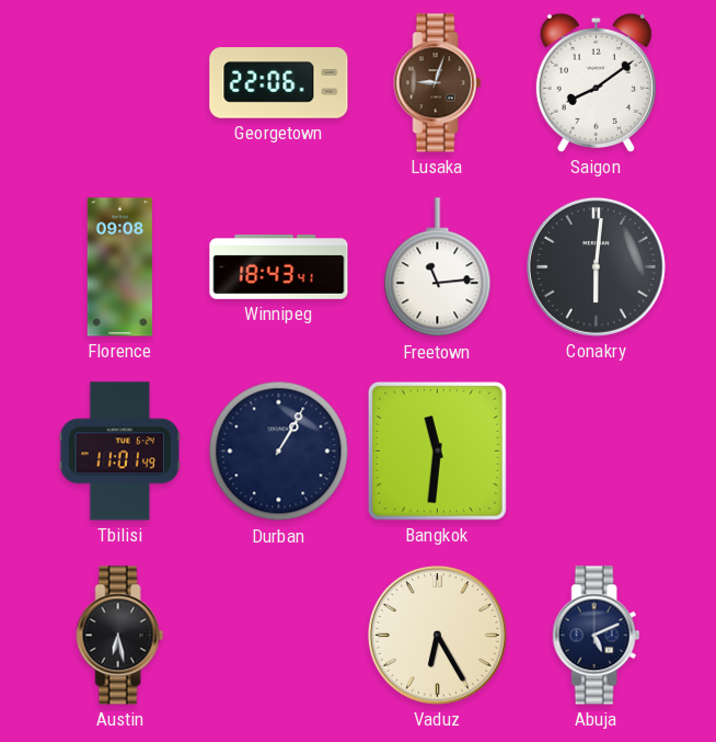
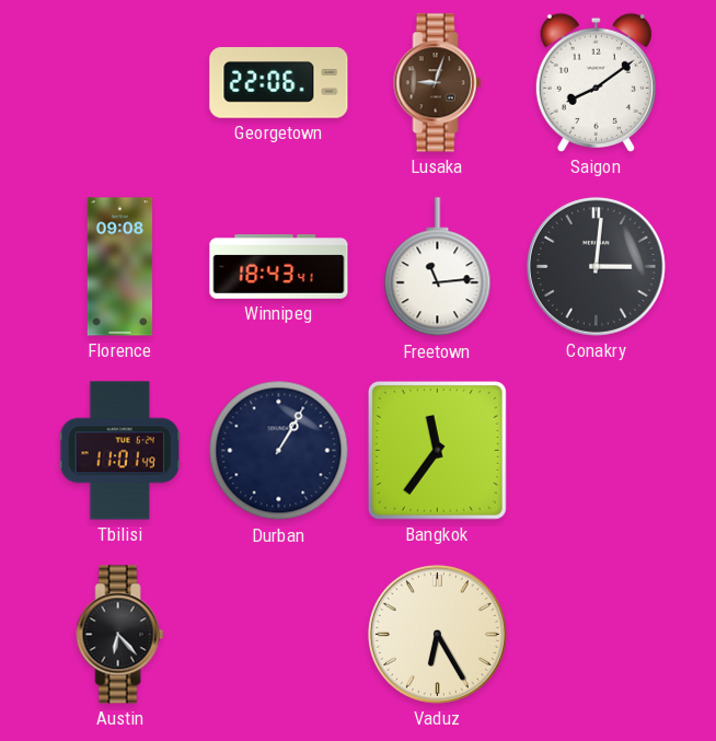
Conakry: 6:01 -> 3:01 (596, 266)
Bangkok: 11:31 -> 11:36 (437, 450)
Austin: 6:28 -> 6:23 (120, 635)
Abuja: 5:11 -> none (597, 636)
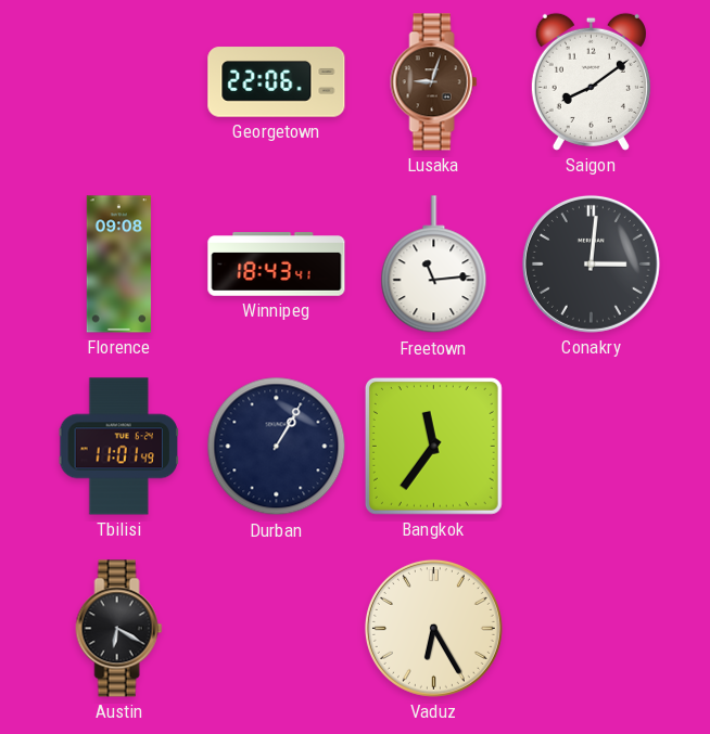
Austin: 6:23 -> 6:20 (119, 629)
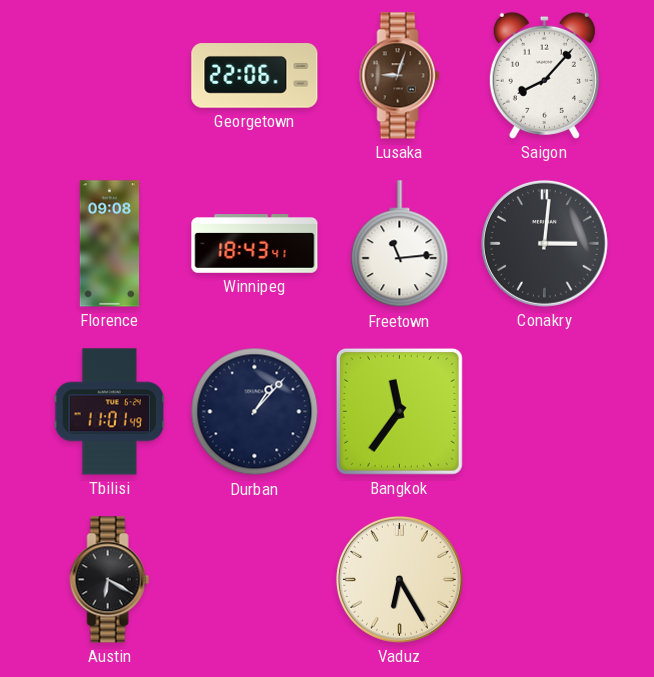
Saigon: 8:09 -> 8:07 (544, 75)
Durban: 1:05 -> 1:07 (255, 412)
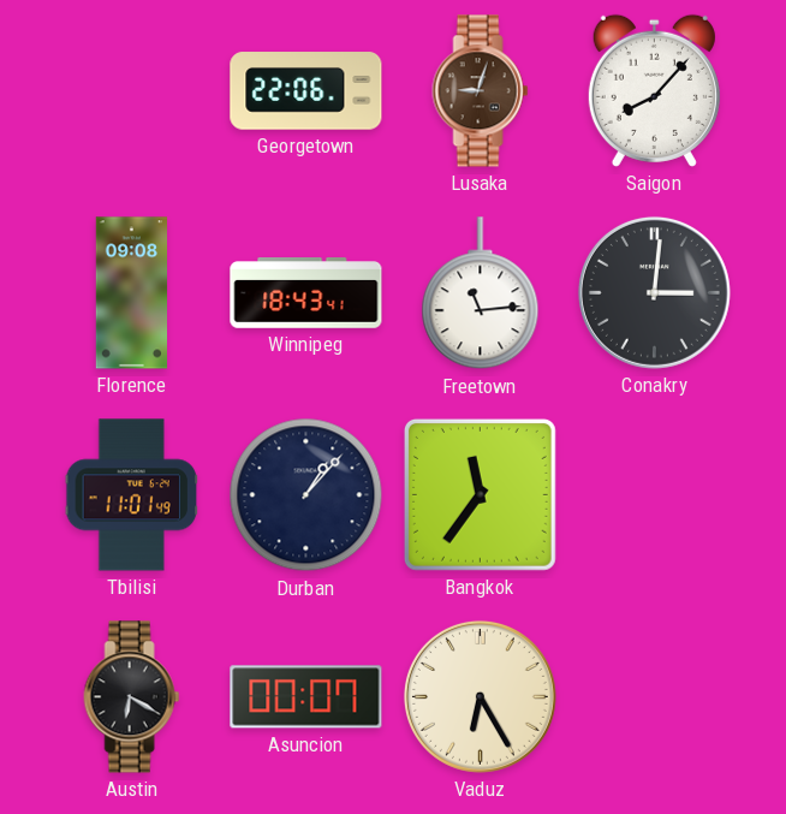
Asuncion: none -> 00:07 (306, 697)
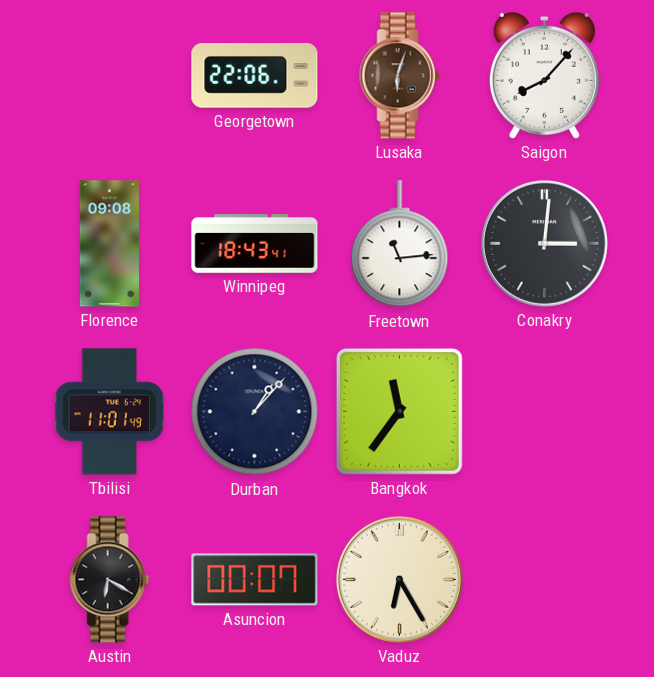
Lusaka: 9:03 -> 6:03 (400, 76)
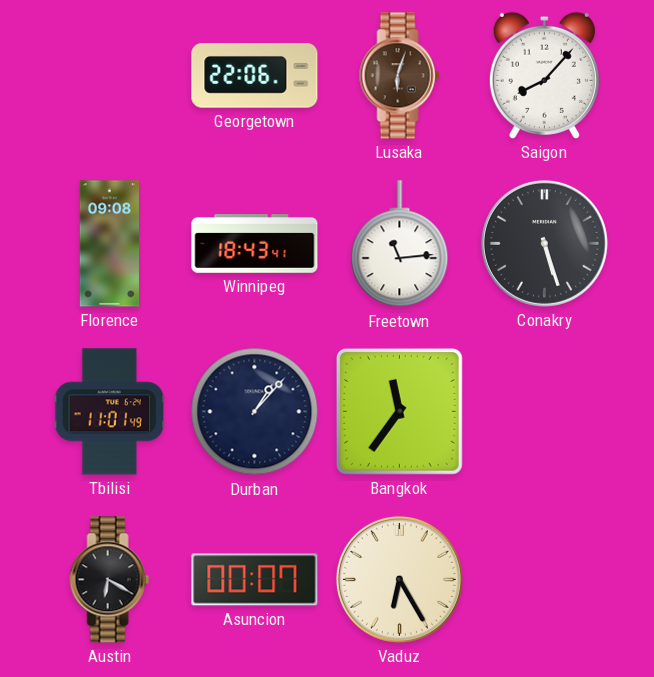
Conakry: 3:01 -> 5:27 (544, 243)
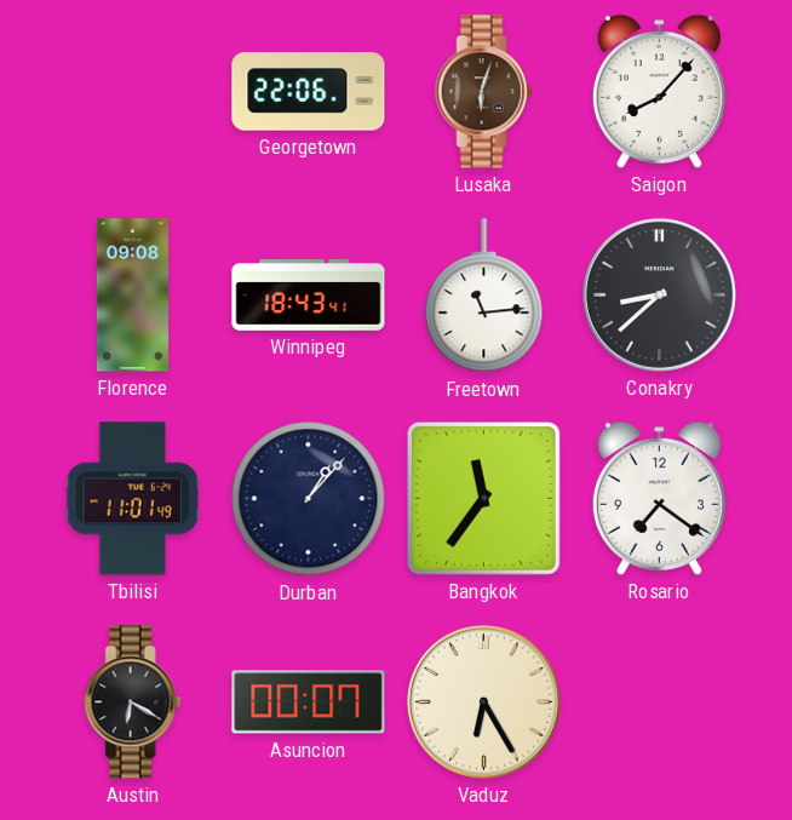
Conakry: 5:27 -> 8:38 (659, 294)
Rosario: none -> 7:21 (659, 498)
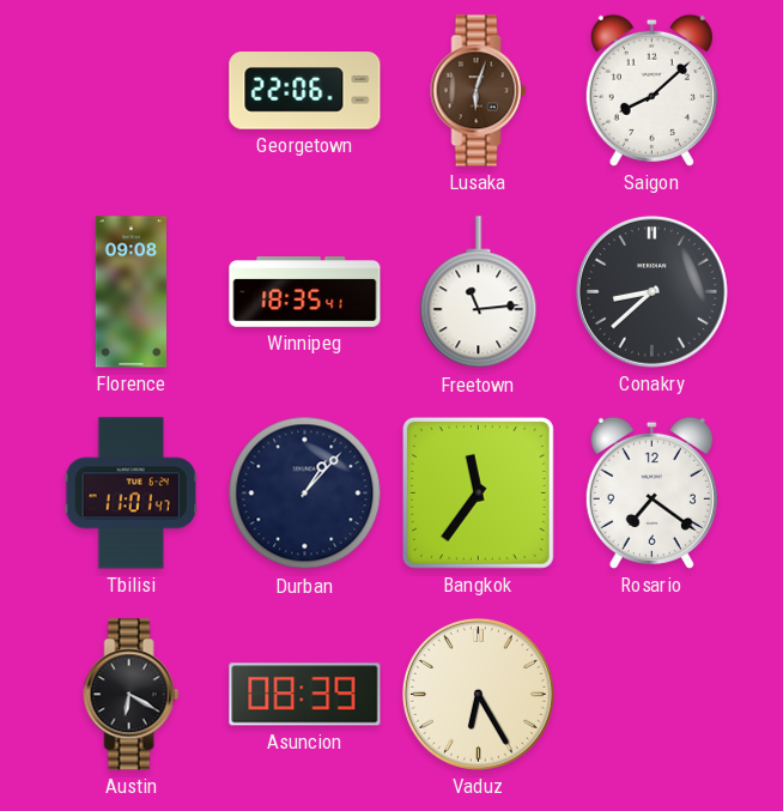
Saigon: 8:07 -> 8:08 (651, 90)
Winnipeg: 18:43 -> 18:35 (305, 292)
Tbilisi: 11:01:49 -> 11:01:47 (130, 494)
Asuncion: 00:07 -> 08:39 (305, 695)
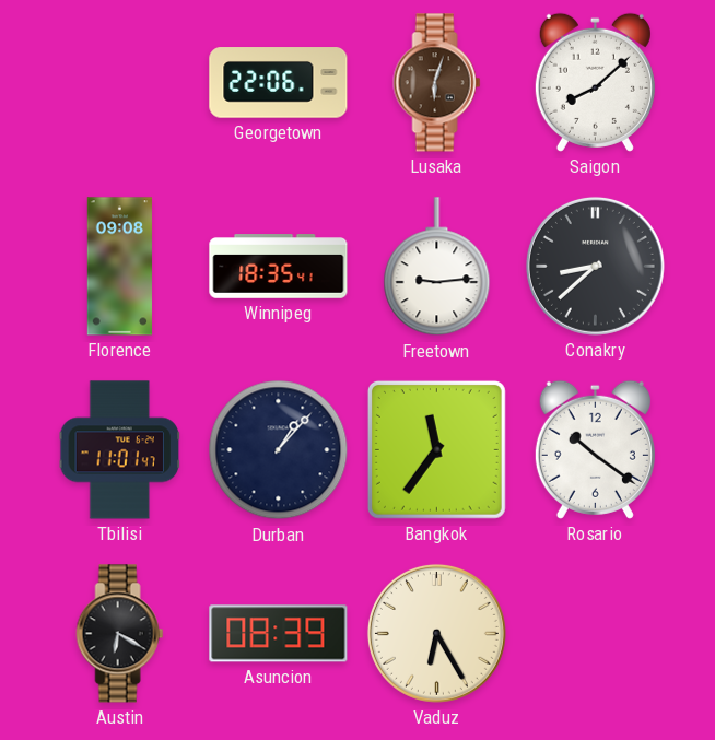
Freetown: 11:14 -> 9:14 (437, 267)
Rosario: 7:21 -> 10:21 (595, 449)
